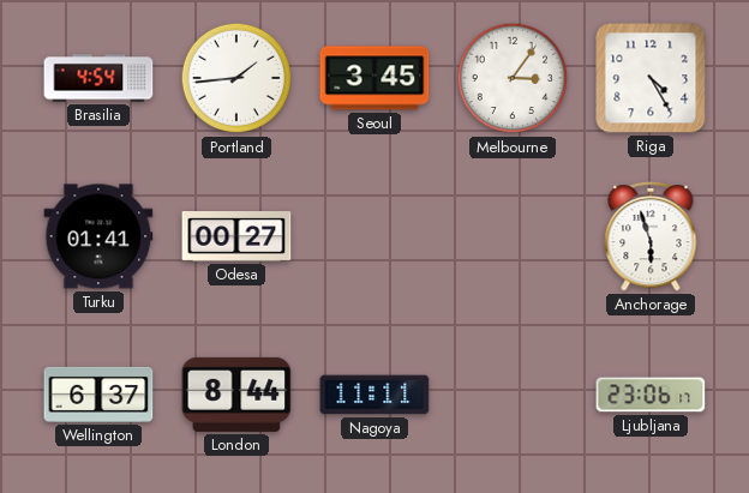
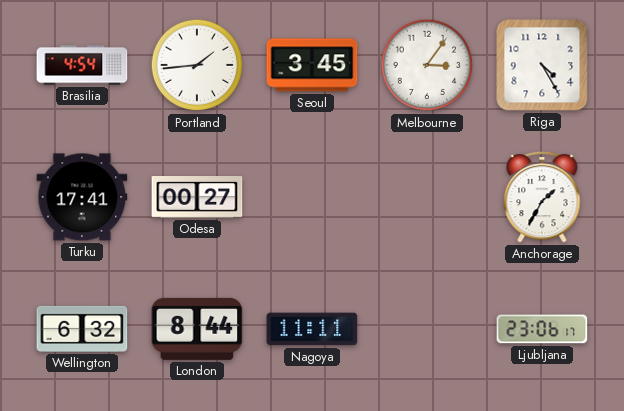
Turku: 01:41 -> 17:41 (82, 197)
Anchorage: 5:57 -> 1:35 (542, 197)
Wellington: 6:37 -> 6:32 (82, 329)
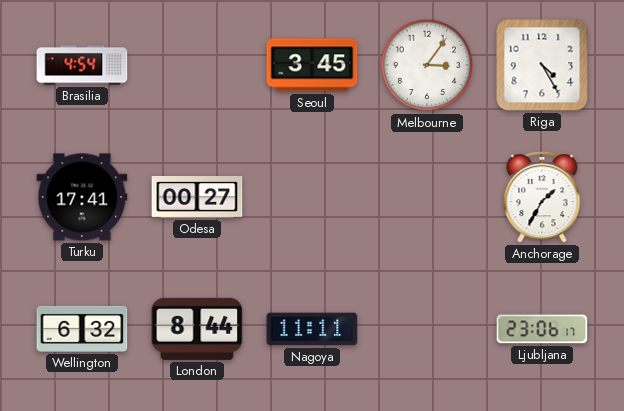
Portland: 1:44 -> none (197, 65)
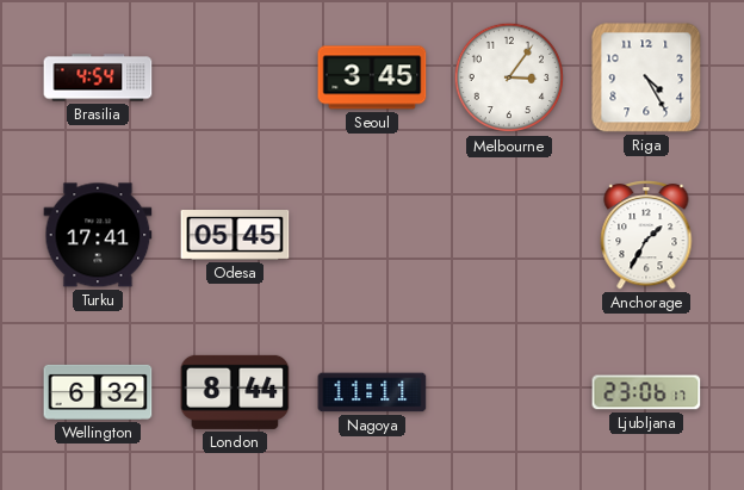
Odesa: 00:27 -> 05:45 (235, 236)
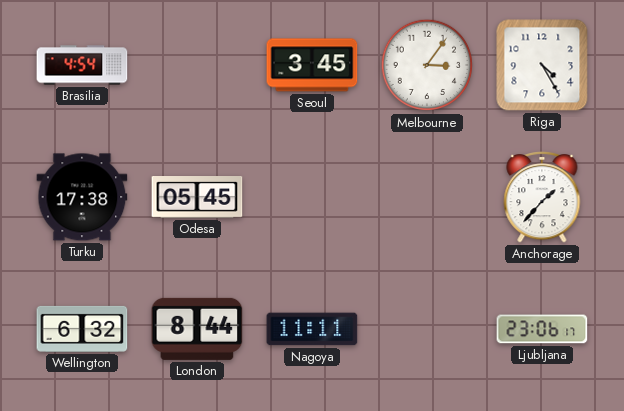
Turku: 17:41 -> 17:38 (82, 197)
Anchorage: 1:35 -> 1:37 (542, 197)
